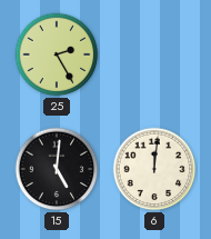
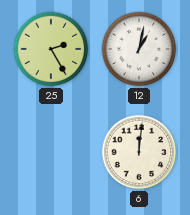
12: none -> 1:02 (139, 49)
15: 5:01 -> none (57, 169)
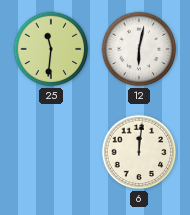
25: 2:25 -> 11:31 (51, 49)
12: 1:02 -> 6:02 (139, 49)
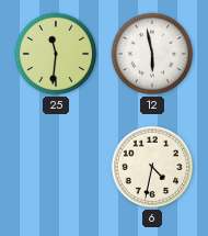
12: 6:02 -> 5:58 (152, 54)
6: 12:01 -> 4:32 (152, 167)
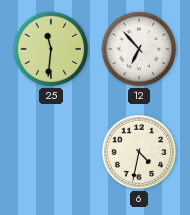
12: 5:58 -> 6:53 (139, 49)
